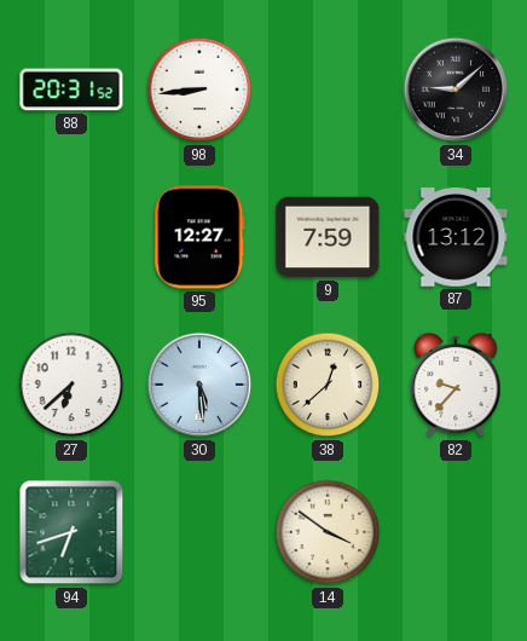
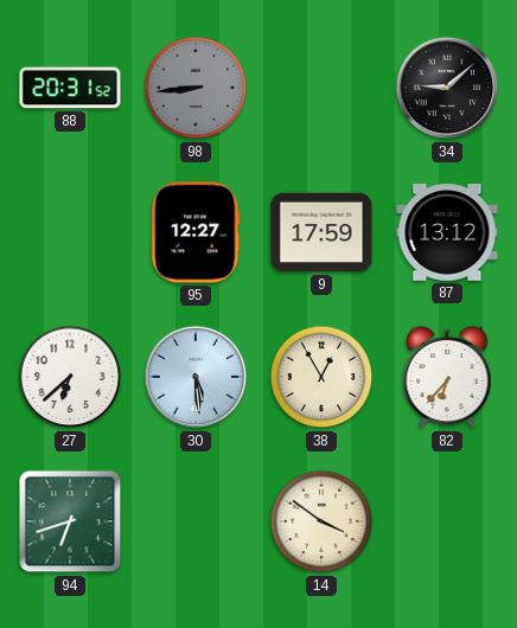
98 dial: white -> grey (196, 88)
9: 7:59 -> 17:59 (321, 232)
38: 12:38 -> 12:55 (321, 377)
82: 9:37 -> 6:37 (447, 377)
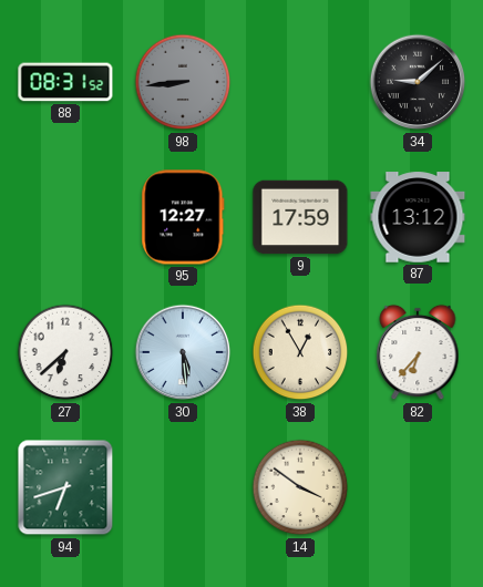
88: 20:31 -> 08:31 (65, 82)
